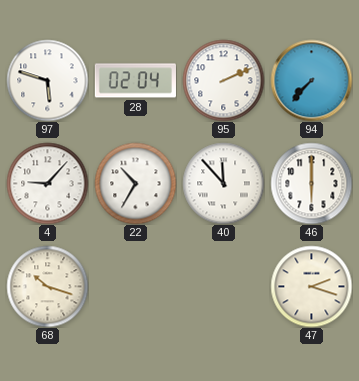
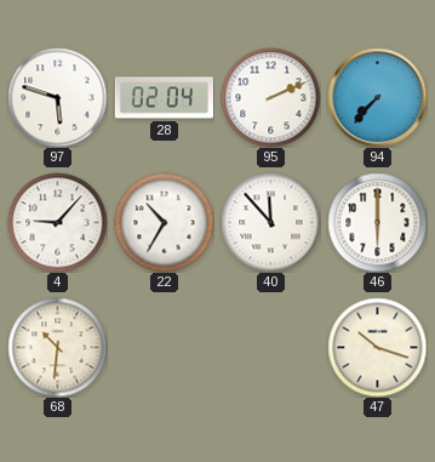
68: 10:18 -> 10:31 (57, 347)
47: 2:18 -> 10:18 (377, 347)
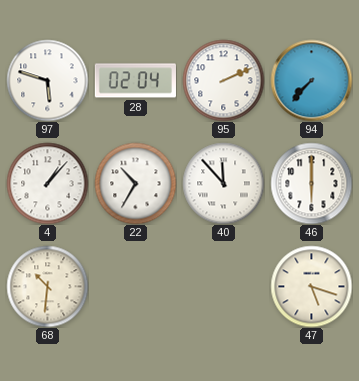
4: 9:07 -> 1:07 (47, 183)
47: 10:18 -> 5:18 (311, 286)
